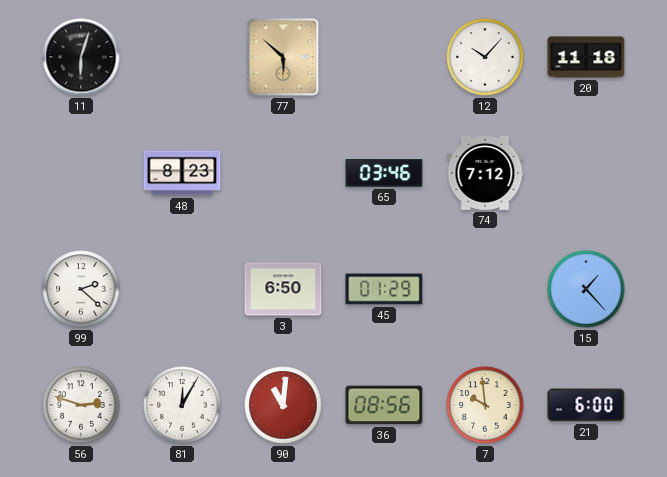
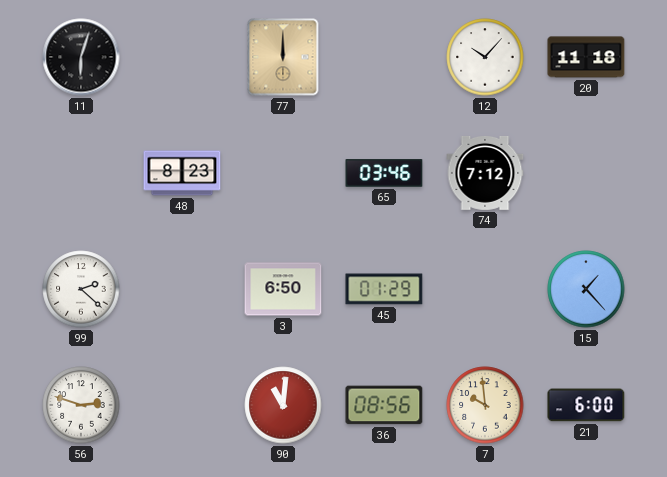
77: 5:52 -> 12:00 (283, 57)
81: 12:05 -> none (182, 405)
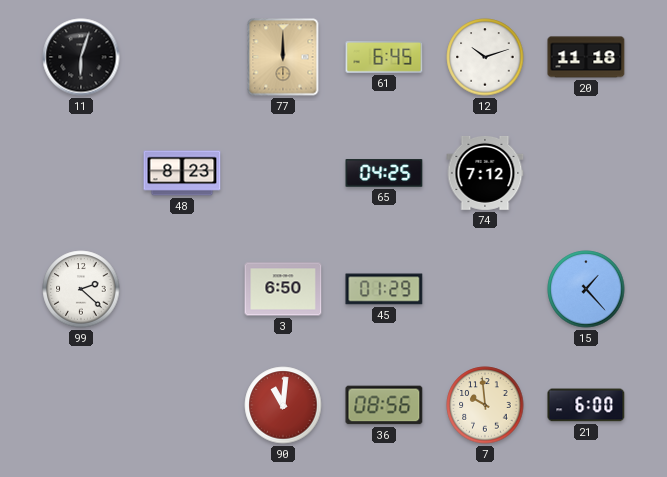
61: none -> 6:45 (384, 57)
12: 10:07 -> 10:12 (485, 57)
65: 03:46 -> 04:25 (384, 173)
56: 2:48 -> none (81, 405)
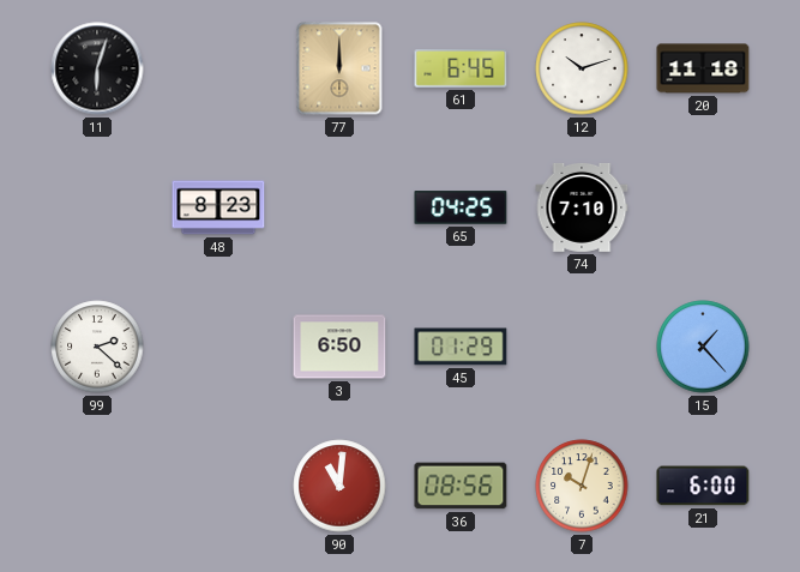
74: 7:12 -> 7:10 (582, 207)
7: 9:59 -> 10:03 (582, 486)
